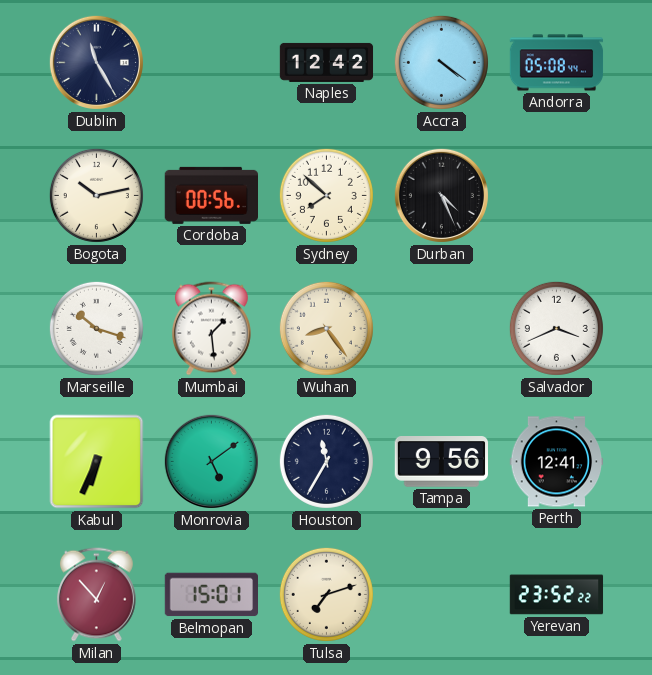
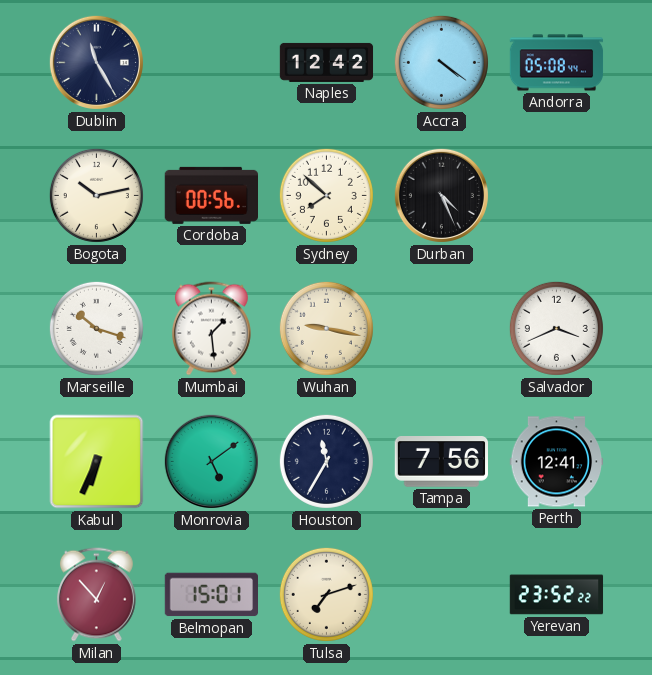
Wuhan: 8:24 -> 9:17 (326, 328)
Tampa: 9:56 -> 7:56 (441, 462)
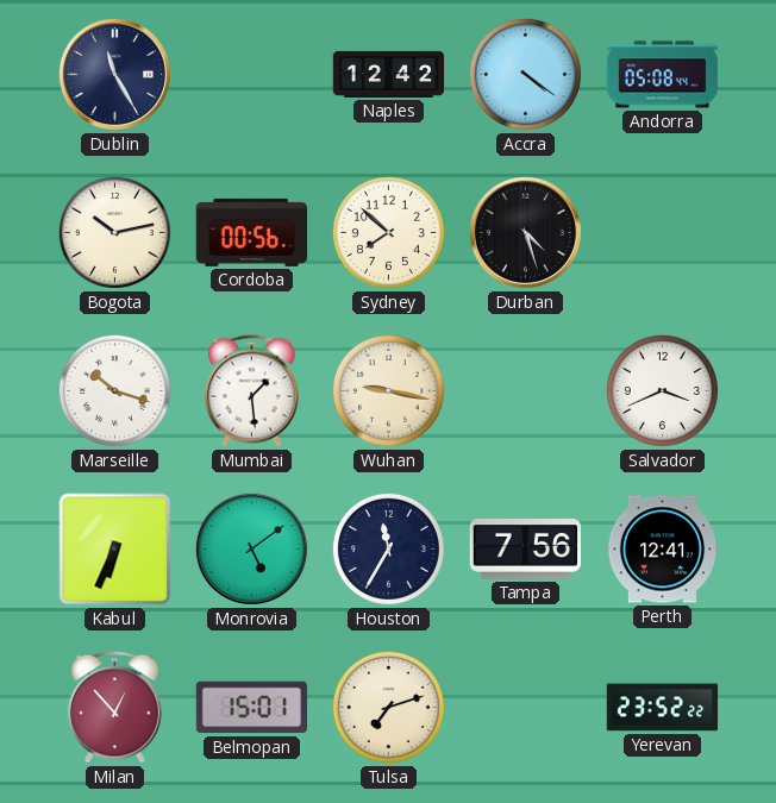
Durban: 4:26 -> 4:27 (525, 232)
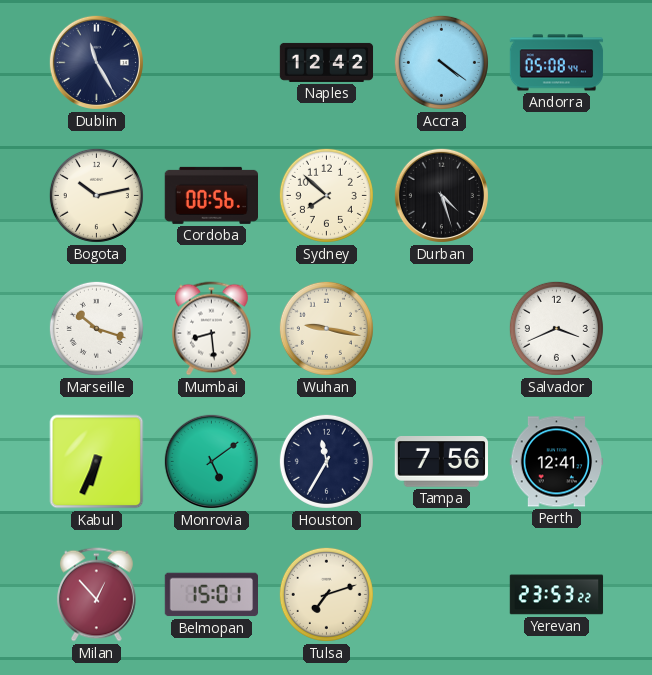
Mumbai: 1:29 -> 8:29 (211, 329)
Yerevan: 23:52 -> 23:53 (557, 595)
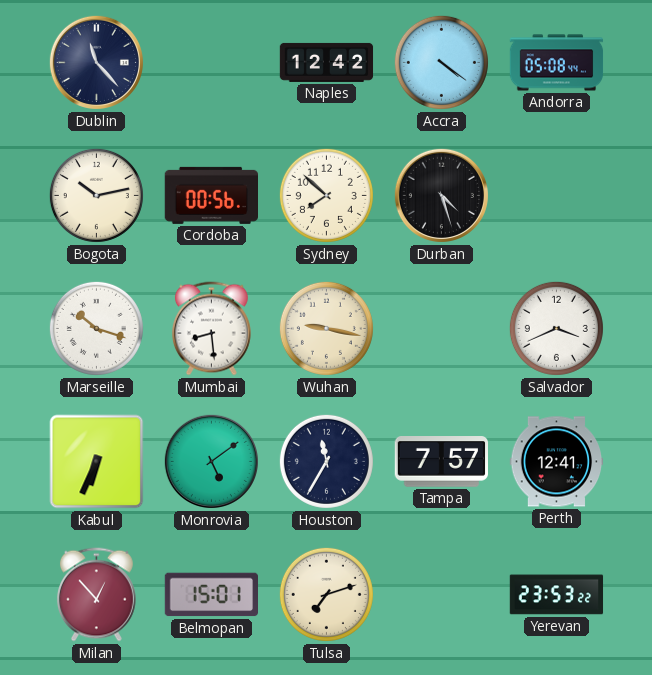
Dublin: 11:25 -> 11:23 (96, 62)
Tampa: 7:56 -> 7:57 (441, 462)
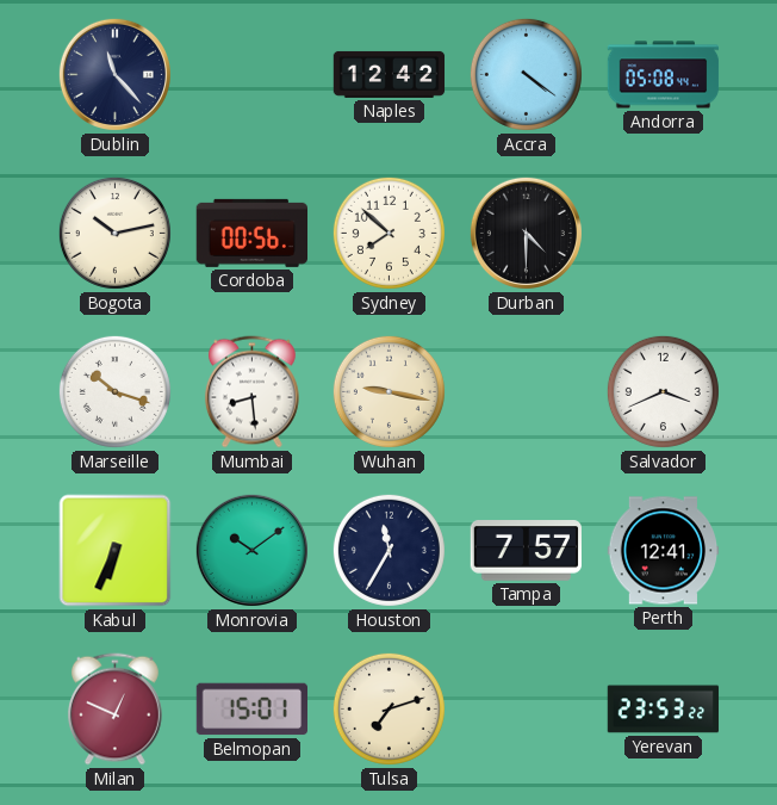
Durban: 4:27 -> 4:30 (526, 233)
Monrovia: 5:09 -> 10:09 (251, 550)
Milan: 12:53 -> 12:49 (114, 710)
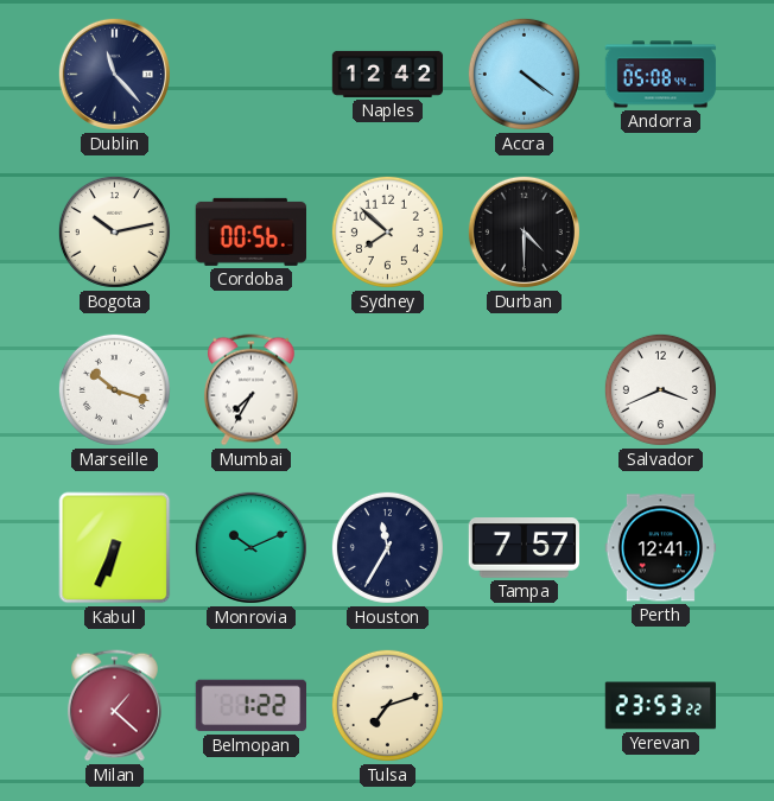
Mumbai: 8:29 -> 7:35 (250, 390)
Wuhan: 9:17 -> none (388, 391)
Monrovia: 10:09 -> 10:11 (250, 547)
Milan: 12:49 -> 1:22 (114, 706)
Belmopan: 15:01 -> 1:22 (250, 706)
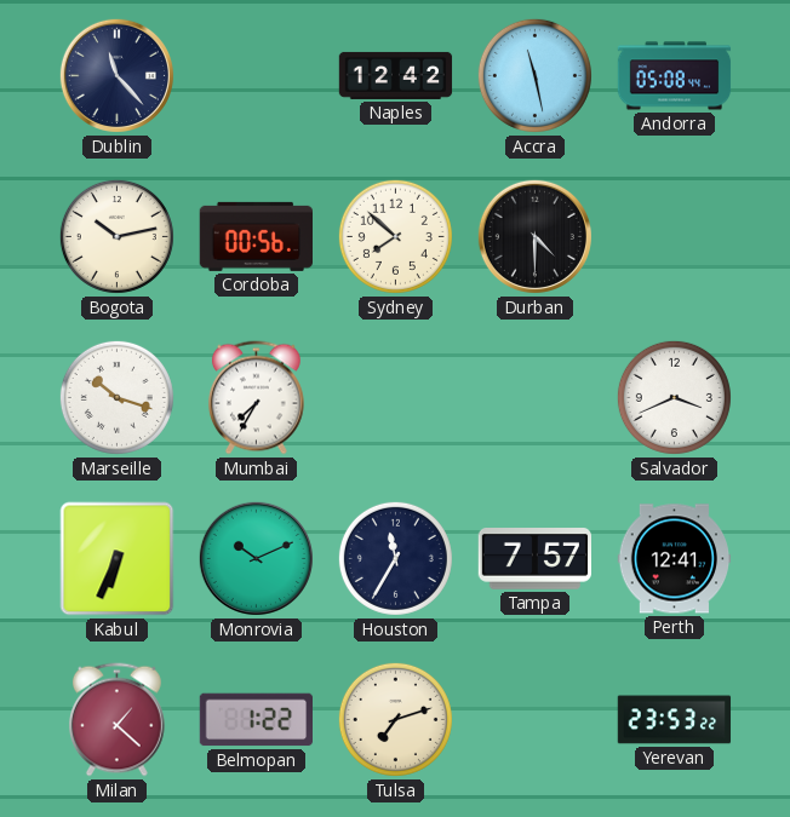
Accra: 4:21 -> 11:28 (534, 75)
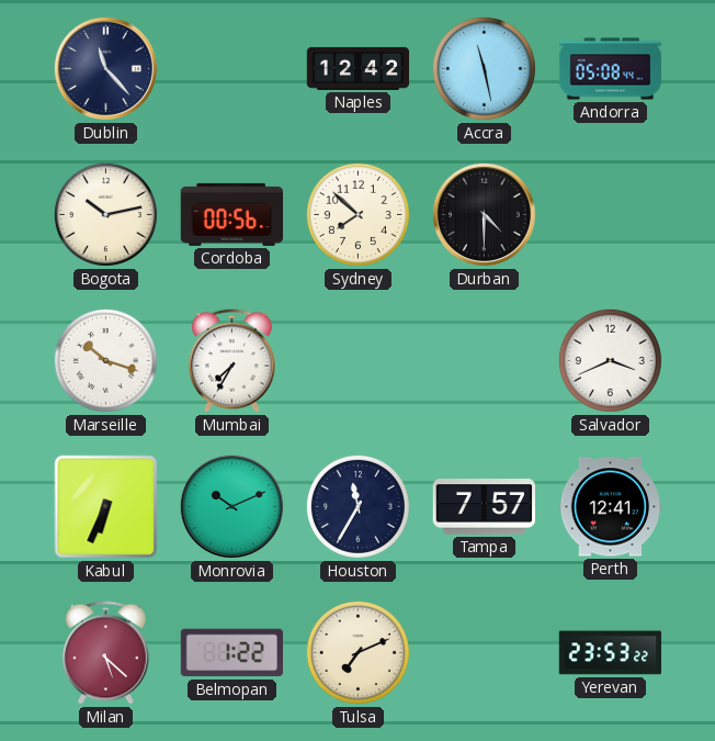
Milan: 1:22 -> 5:22 (105, 653)
Tulsa: 7:12 -> 7:11 (357, 652)
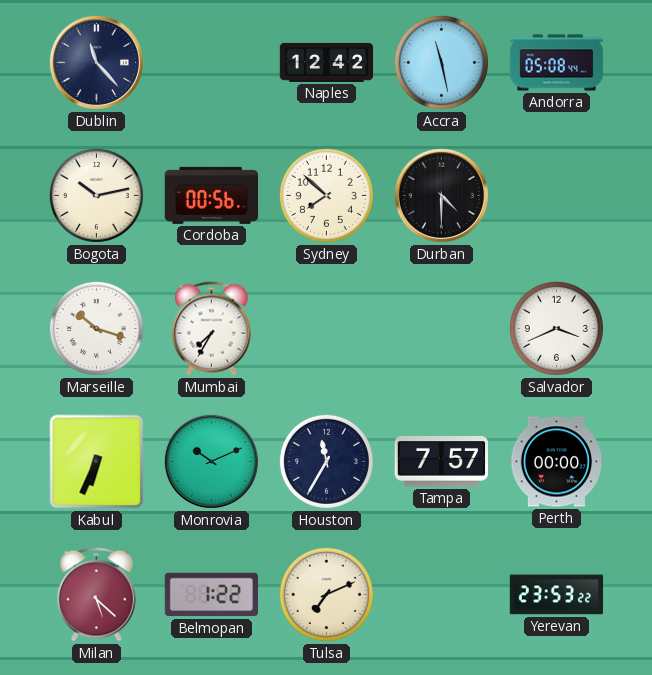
Perth: 12:41 -> 00:00 (557, 462)
